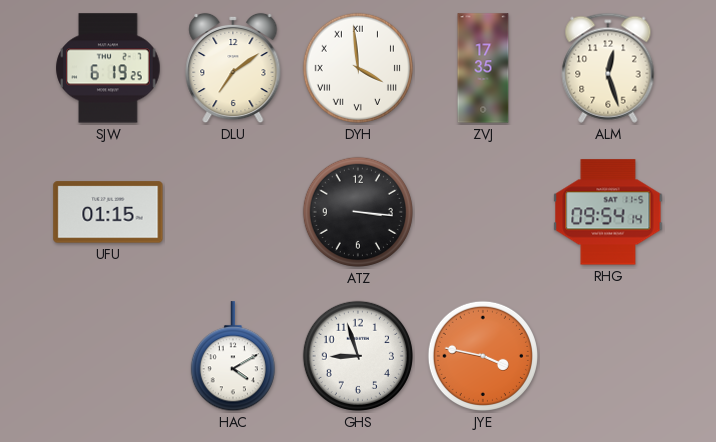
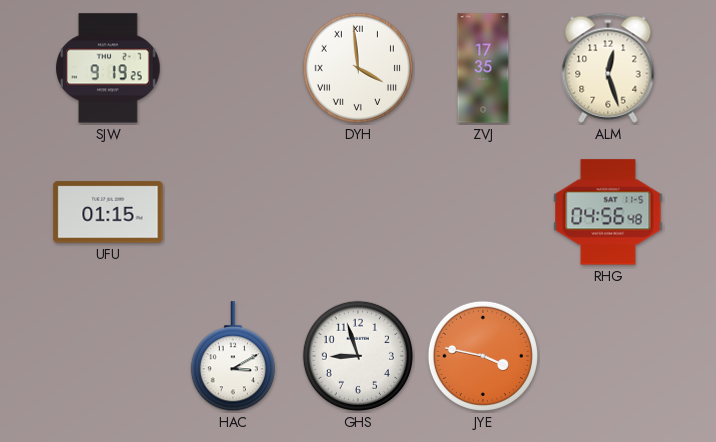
SJW: 6:19 -> 9:19 (108, 68)
DLU: 7:09 -> none (233, 68)
ATZ: 3:16 -> none (358, 212)
RHG: 09:54 -> 04:56 (608, 212)
HAC: 4:10 -> 3:10 (233, 357)
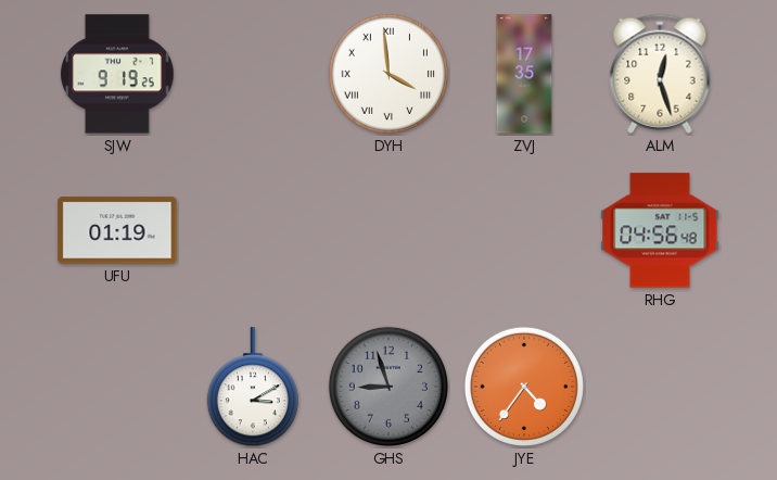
UFU: 01:15 -> 01:19 (117, 230)
GHS dial: white -> grey (389, 387)
JYE: 3:47 -> 4:36 (524, 387)
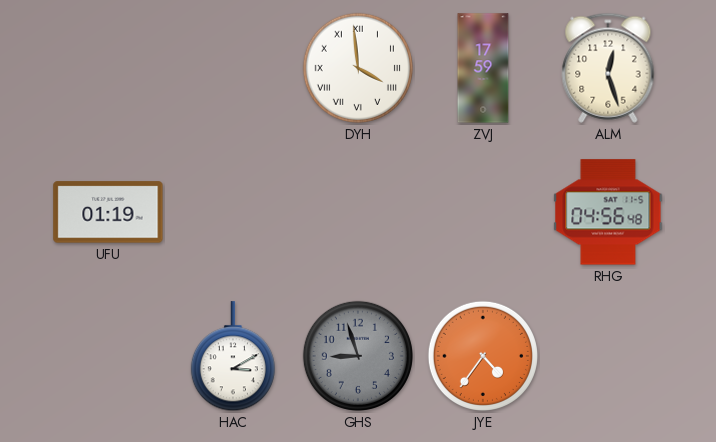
SJW: 9:19 -> none (117, 74)
ZVJ: 17:35 -> 17:59 (483, 68)
